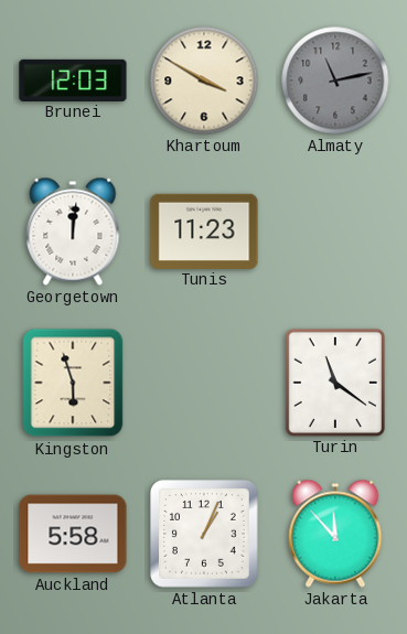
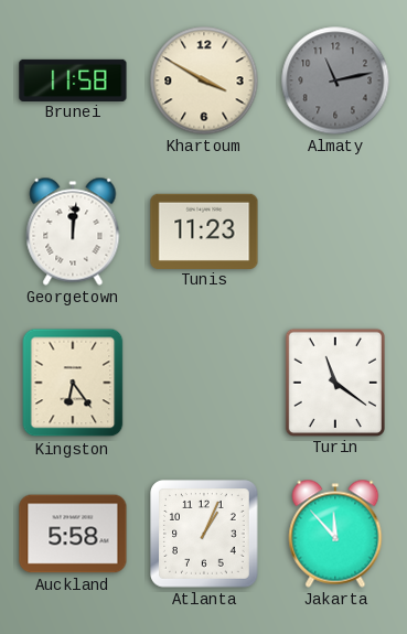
Brunei: 12:03 -> 11:58 (73, 79)
Kingston: 5:57 -> 6:24 (73, 383)
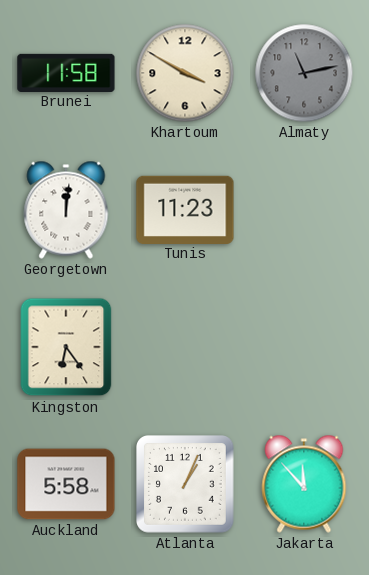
Turin: 11:21 -> none (335, 382)
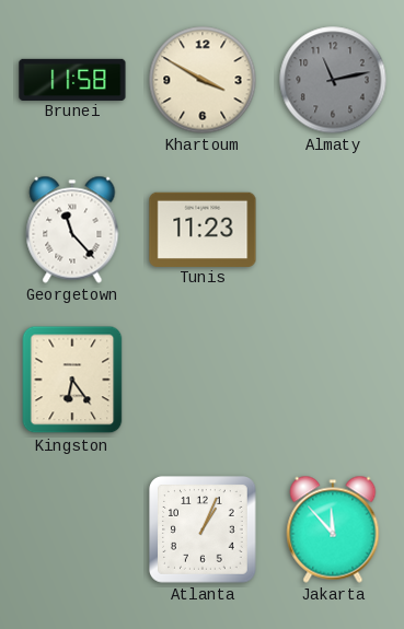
Georgetown: 12:01 -> 11:23 (72, 230)
Auckland: 5:58 -> none (66, 484)
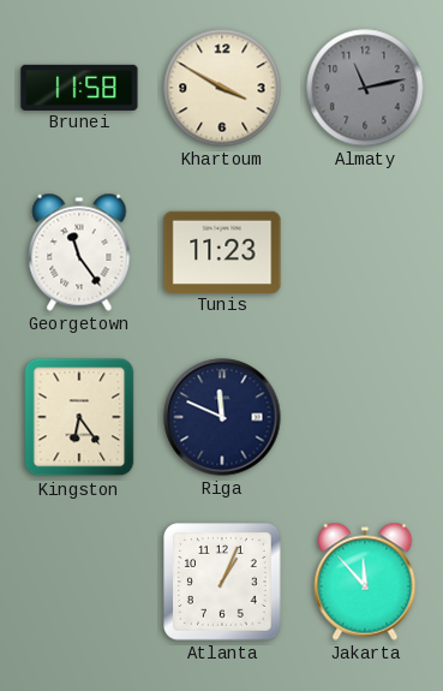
Georgetown: 11:23 -> 11:24 (79, 252)
Riga: none -> 11:49 (222, 417)
